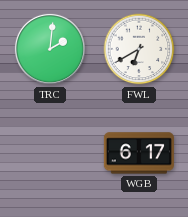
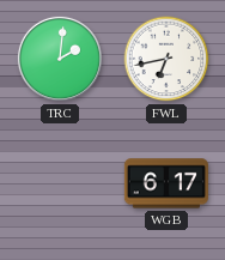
FWL: 6:40 -> 6:43 (166, 59)
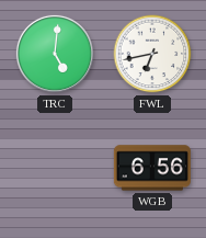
TRC: 2:01 -> 5:01 (55, 54)
WGB: 6:17 -> 6:56 (152, 168)
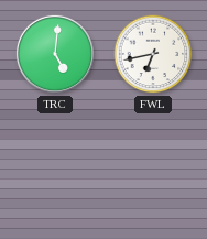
WGB: 6:56 -> none (152, 168)
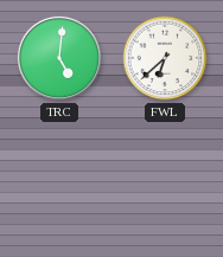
FWL: 6:43 -> 6:38 (165, 58)
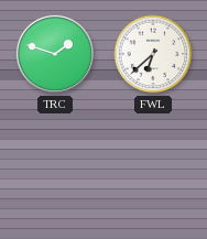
TRC: 5:01 -> 1:48 (55, 54)
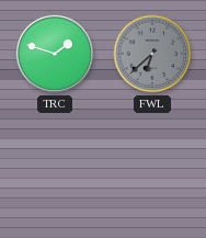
FWL dial: white -> grey (152, 54)
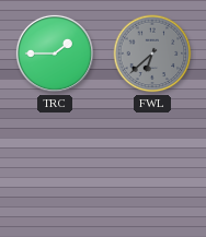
TRC: 1:48 -> 1:45 (55, 54)
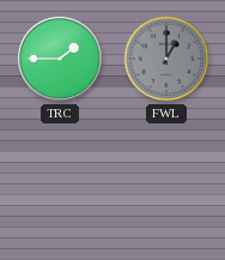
FWL: 6:38 -> 1:00 (166, 59)
